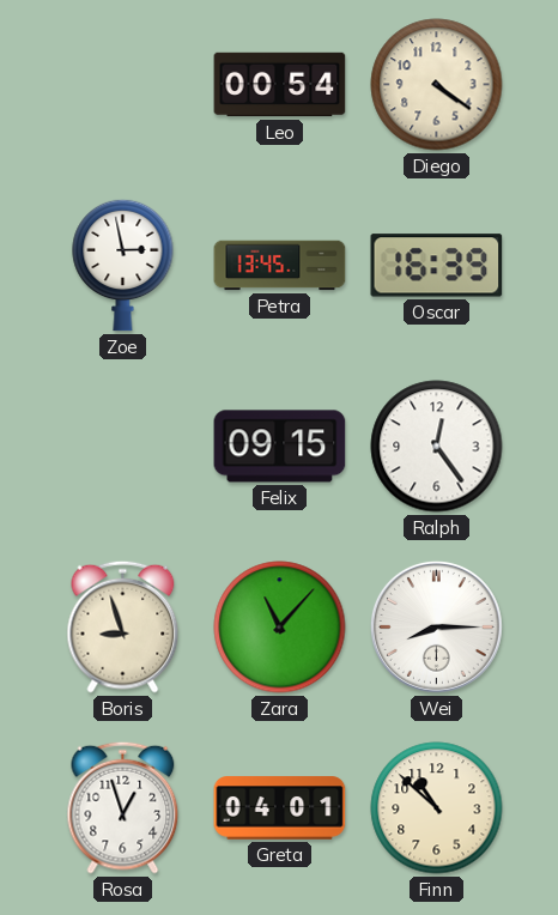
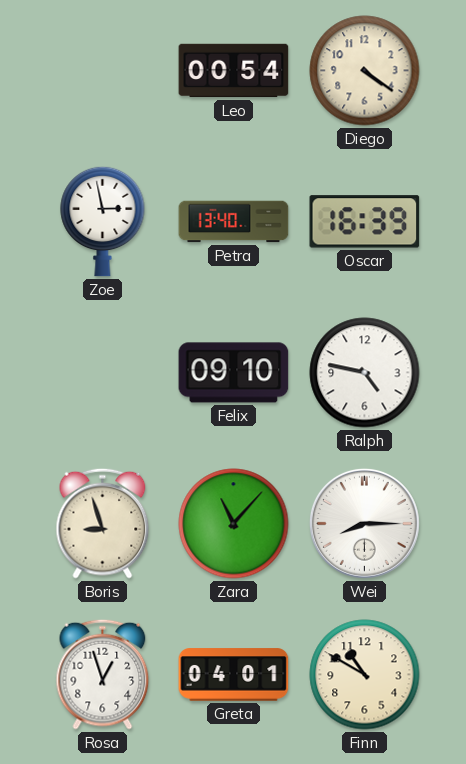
Petra: 13:45 -> 13:40 (234, 222)
Felix: 09:15 -> 09:10 (234, 373)
Ralph: 12:24 -> 4:47 (365, 373)
Finn: 10:52 -> 10:50 (365, 675)
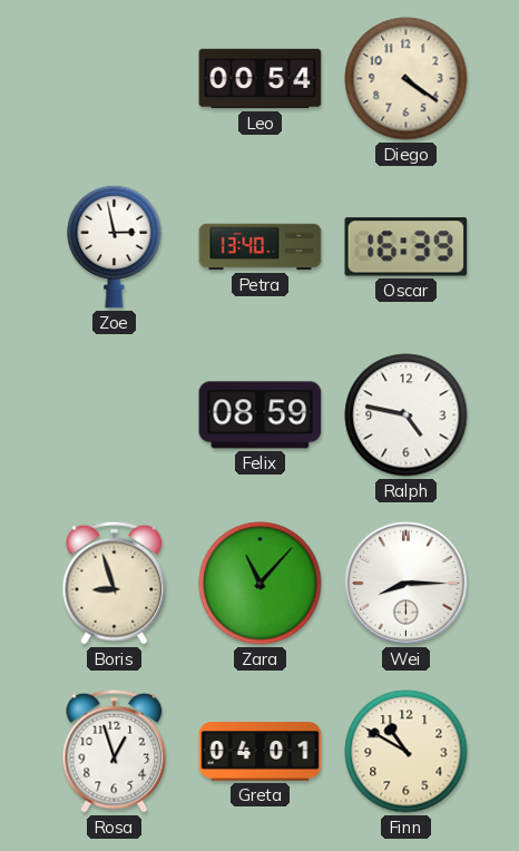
Felix: 09:10 -> 08:59 (261, 415)
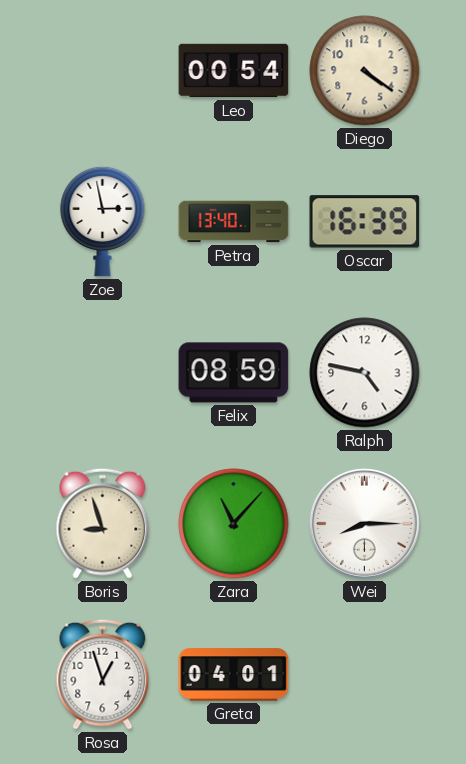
Finn: 10:50 -> none (407, 752)
